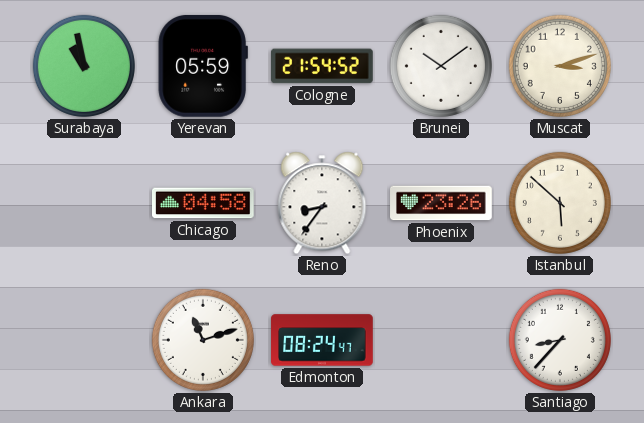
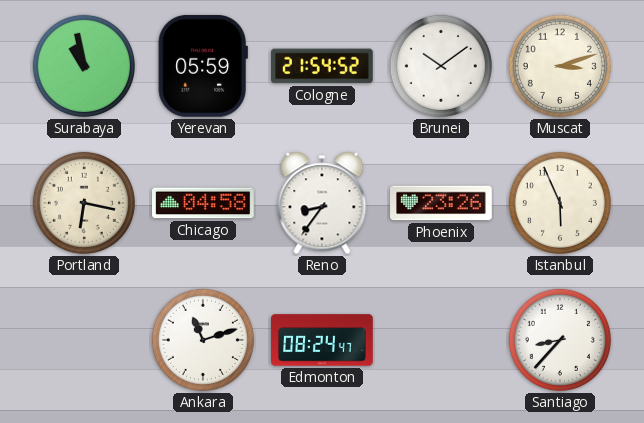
Portland: none -> 6:17 (84, 203)
Istanbul: 5:52 -> 5:56 (560, 203)
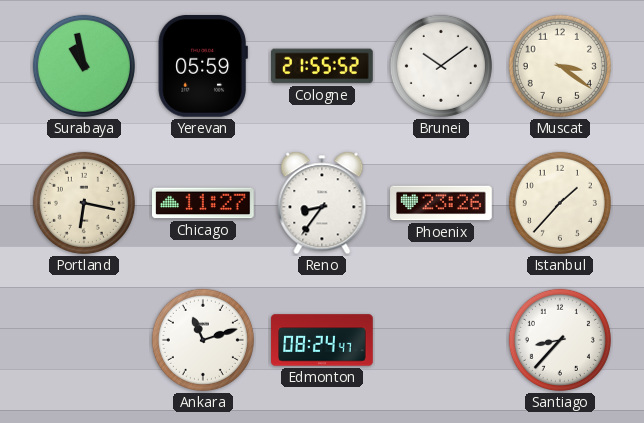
Cologne: 21:54 -> 21:55 (323, 66)
Muscat: 3:12 -> 3:21 (560, 66)
Chicago: 04:58 -> 11:27 (204, 203)
Istanbul: 5:56 -> 1:37 (560, 203)
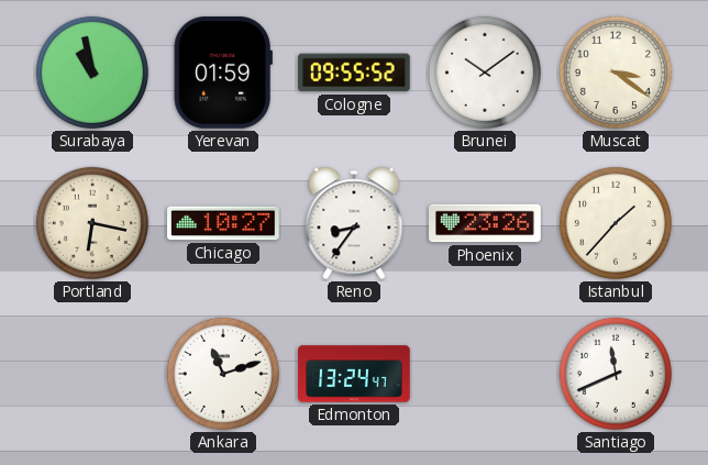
Yerevan: 05:59 -> 01:59 (223, 73)
Cologne: 21:55 -> 09:55 (355, 73)
Chicago: 11:27 -> 10:27 (224, 223)
Edmonton: 08:24 -> 13:24 (354, 374)
Santiago: 8:37 -> 11:41 (616, 374)
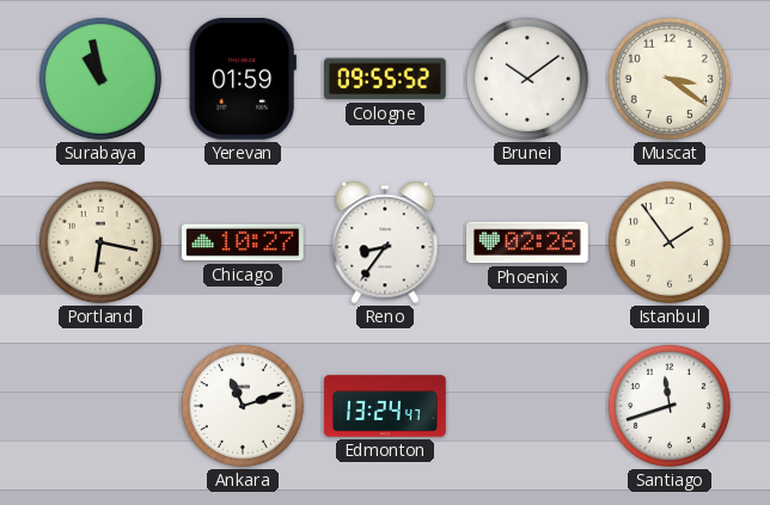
Phoenix: 23:26 -> 02:26 (527, 242)
Istanbul: 1:37 -> 1:54 (670, 242)
Santiago: 11:41 -> 11:42 (670, 406)
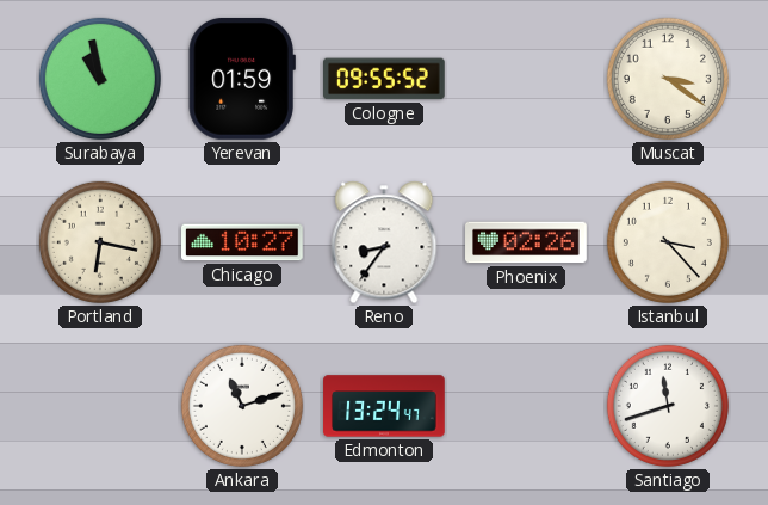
Brunei: 10:09 -> none (527, 79)
Istanbul: 1:54 -> 3:23 (668, 242)
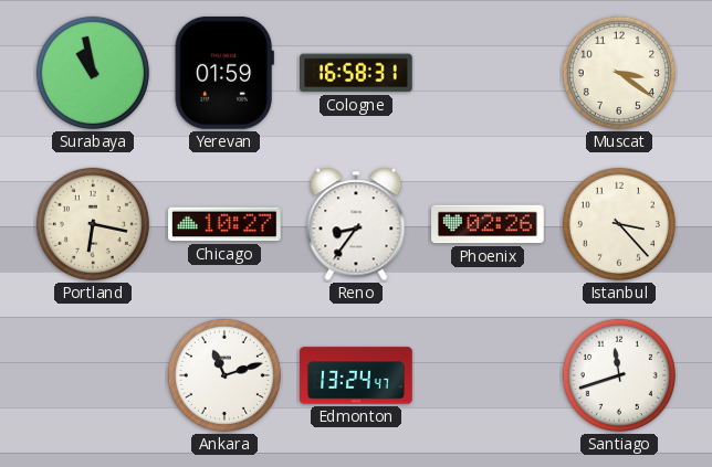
Cologne: 09:55 -> 16:58 (357, 73)
